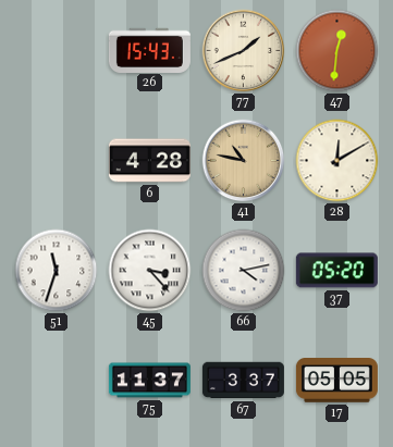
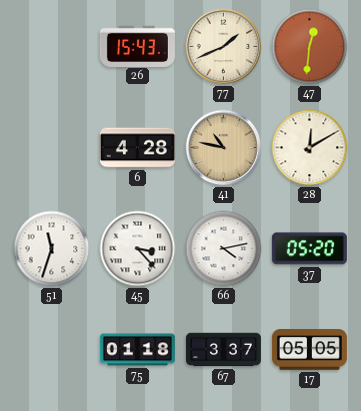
75: 11:37 -> 01:18 (137, 350)
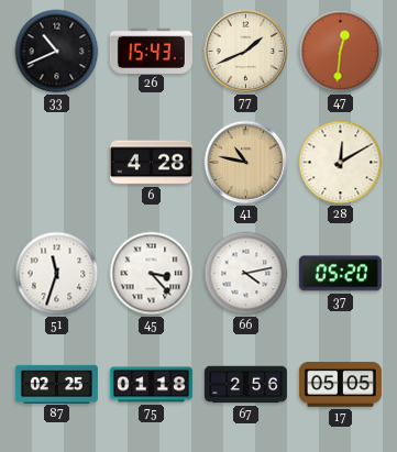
33: none -> 10:41 (57, 52)
87: none -> 02:25 (56, 384)
67: 3:37 -> 2:56 (245, 385)
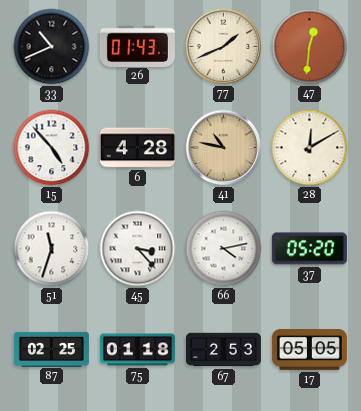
26: 15:43 -> 01:43 (137, 46)
15: none -> 4:53 (52, 148)
67: 2:56 -> 2:53 (223, 350)
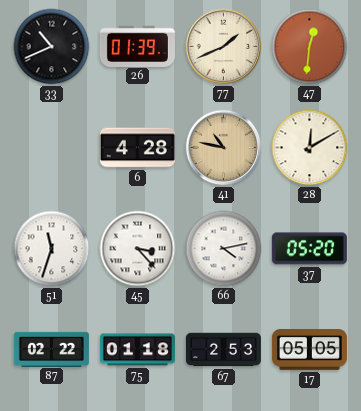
26: 01:43 -> 01:39 (137, 46)
15: 4:53 -> none (52, 148)
87: 02:25 -> 02:22 (51, 349)
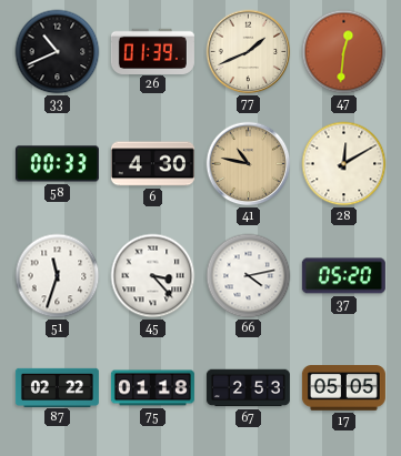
58: none -> 00:33 (57, 164)
6: 4:28 -> 4:30 (152, 164)
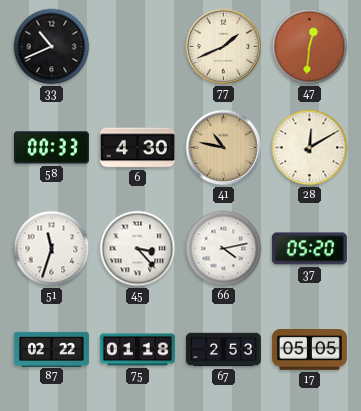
26: 01:39 -> none (152, 51)
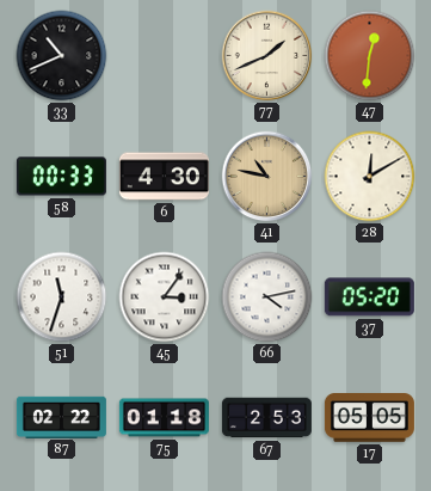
45: 3:23 -> 3:06 (165, 297)
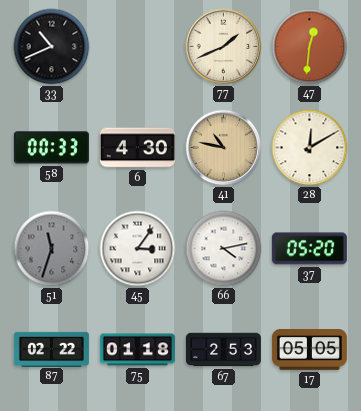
51 dial: white -> grey (52, 249)
